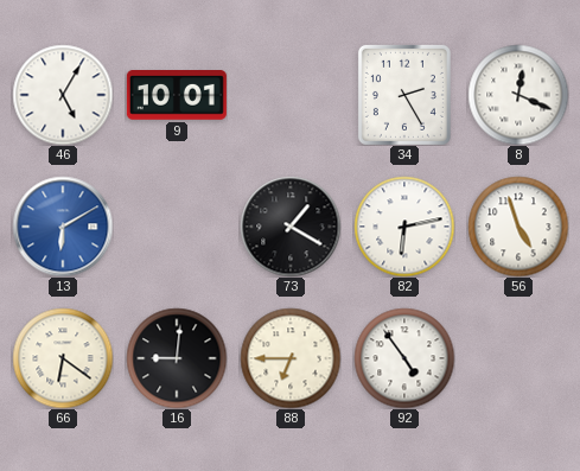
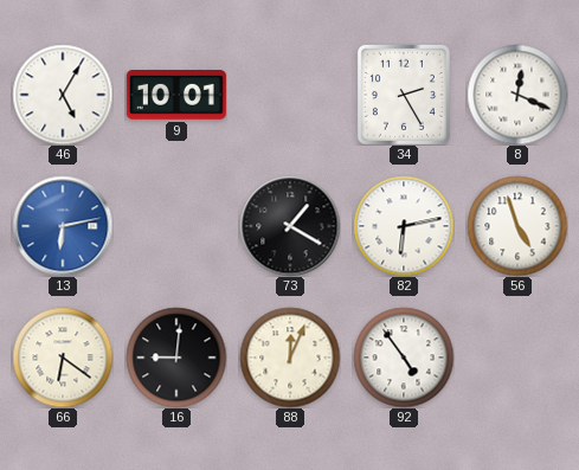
13: 6:10 -> 6:13 (63, 226)
88: 6:45 -> 12:04 (290, 358)
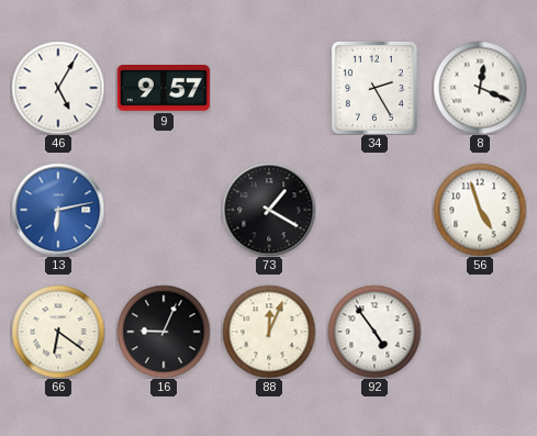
9: 10:01 -> 9:57 (164, 89)
82: 6:13 -> none (404, 226)
16: 9:01 -> 9:04 (164, 332)
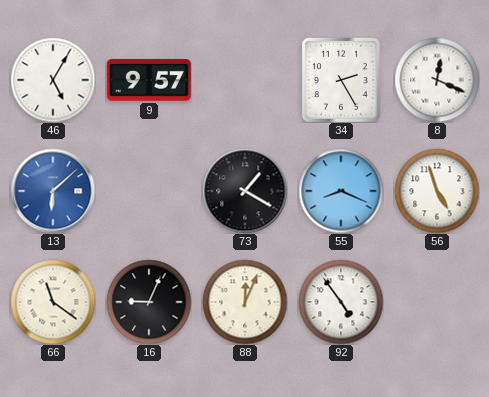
13: 6:13 -> 6:08 (53, 191)
55: none -> 8:19 (341, 191)
66: 6:21 -> 11:21 (53, 302)
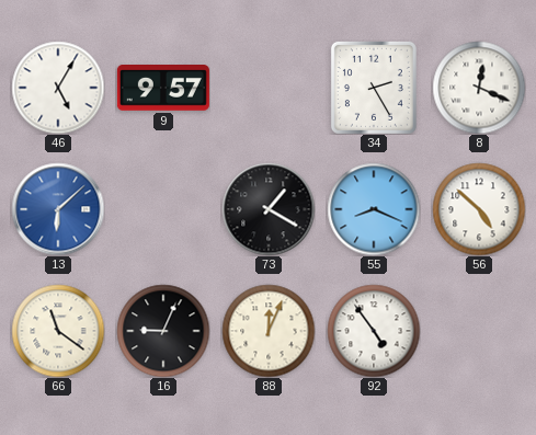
56: 4:57 -> 4:52 (479, 209)
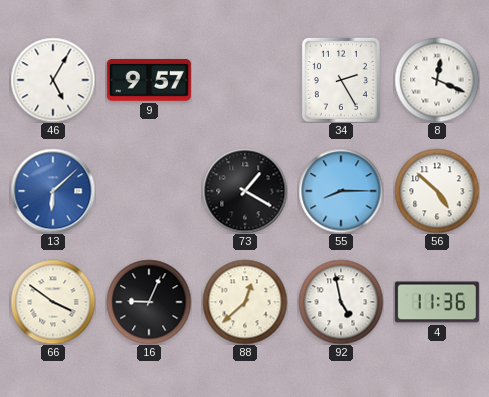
55: 8:19 -> 8:15 (341, 191)
66: 11:21 -> 3:51 (53, 302)
88: 12:04 -> 12:38 (245, 302)
92: 4:54 -> 4:58 (341, 302)
4: none -> 11:36 (437, 302)
